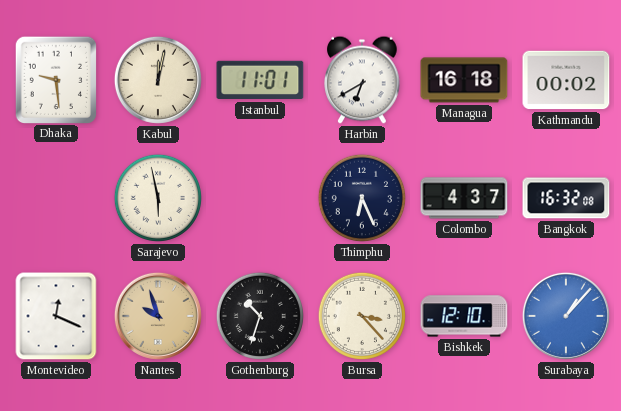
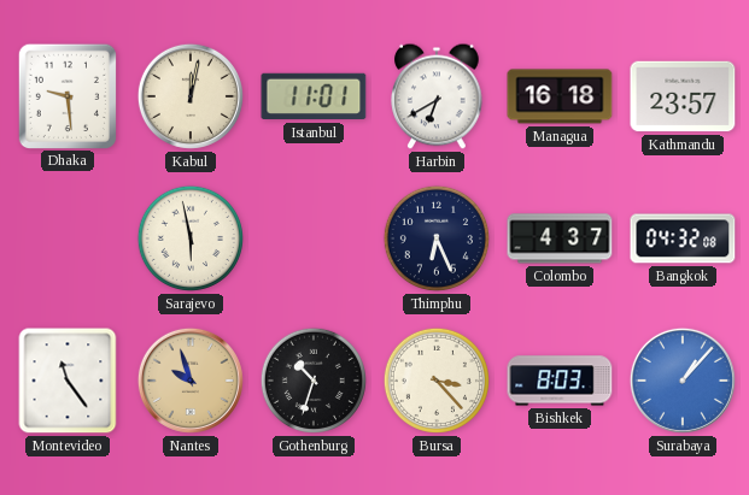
Kathmandu: 00:02 -> 23:57 (683, 96)
Bangkok: 16:32 -> 04:32 (683, 238)
Montevideo: 12:19 -> 11:24 (68, 381)
Bishkek: 12:10 -> 8:03 (560, 381)
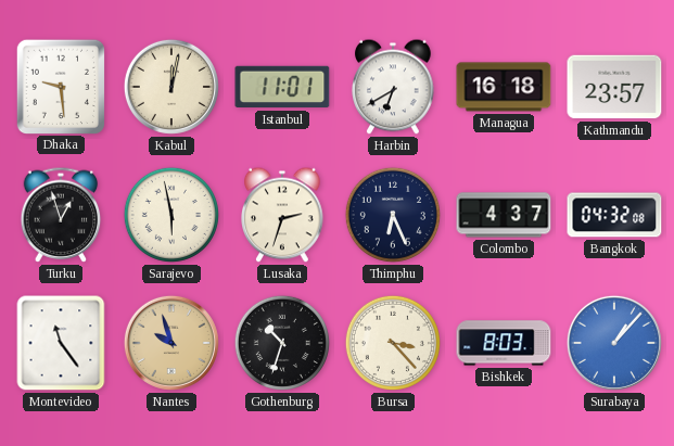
Turku: none -> 12:57 (61, 215)
Lusaka: none -> 2:33 (282, 215)
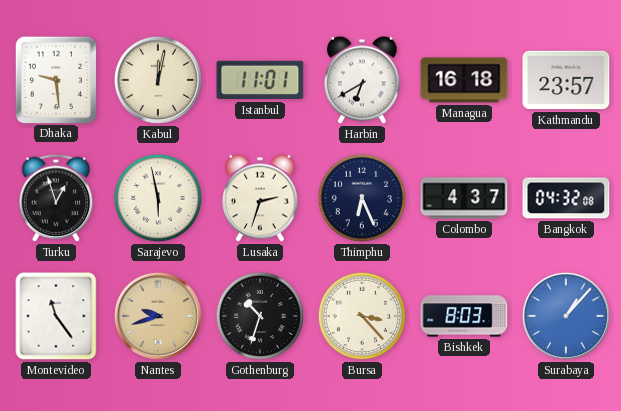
Nantes: 9:57 -> 9:42 (158, 316)
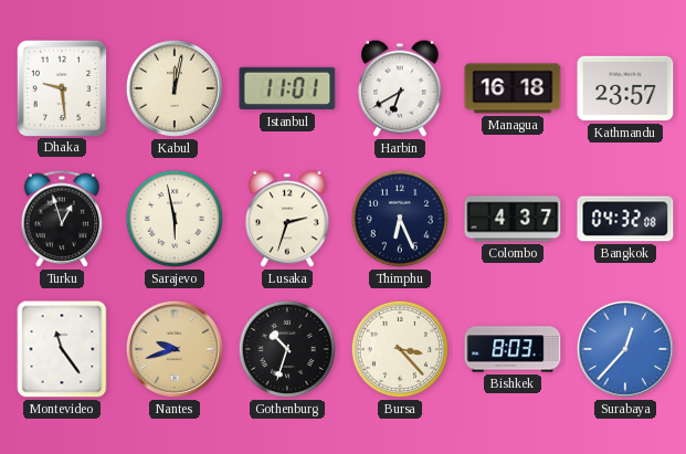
Surabaya: 1:07 -> 12:37 (625, 349)
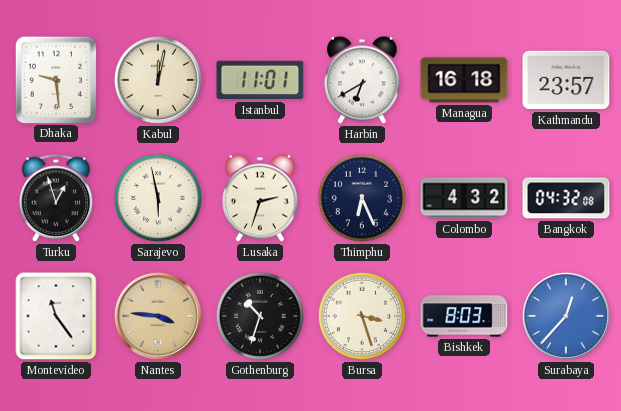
Colombo: 4:37 -> 4:32 (464, 198)
Nantes: 9:42 -> 3:46 (158, 316)
Bursa: 3:23 -> 3:27 (362, 316)
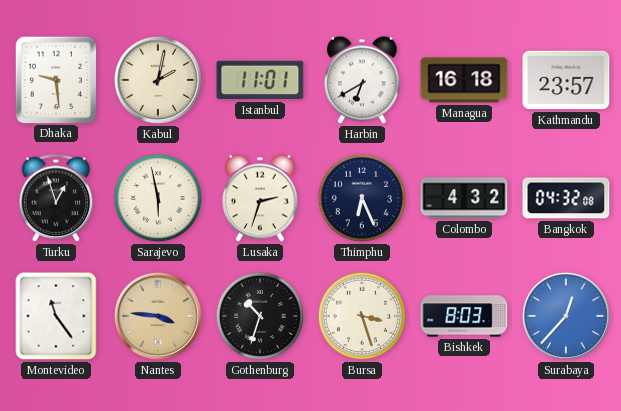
Kabul: 12:02 -> 2:02 (158, 80)
